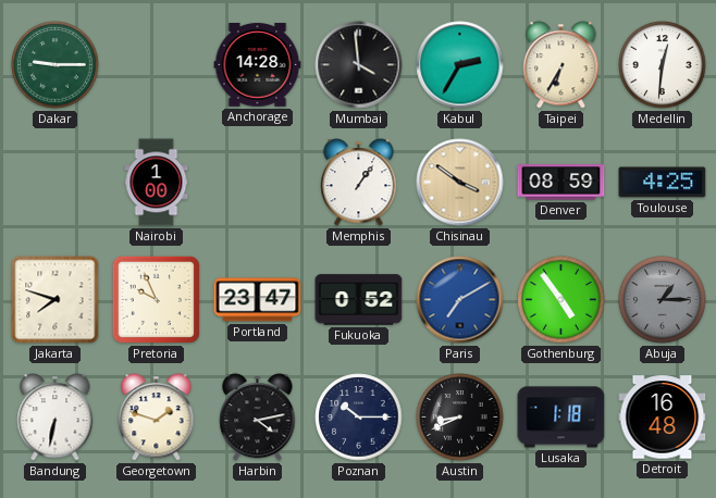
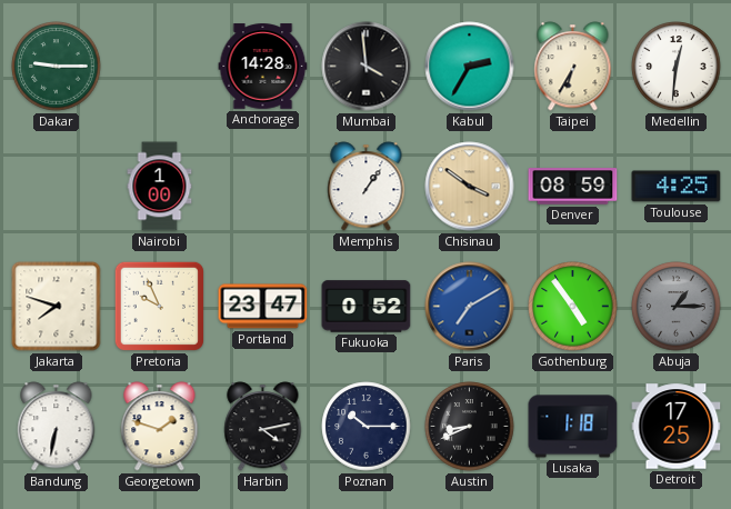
Detroit: 16:48 -> 17:25 (677, 427)
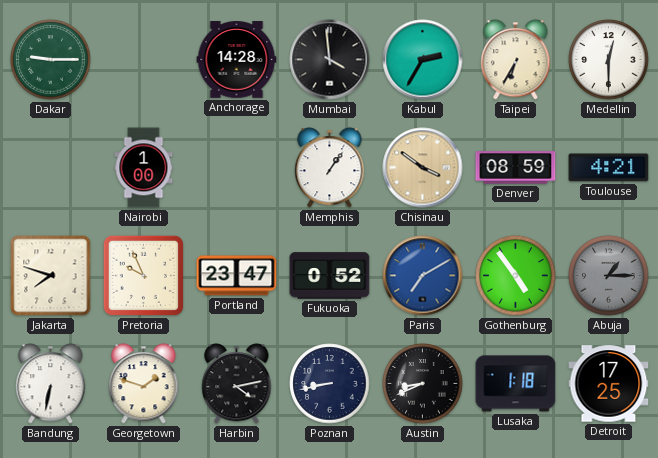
Medellin: 12:31 -> 12:30 (609, 60)
Toulouse: 4:25 -> 4:21 (609, 168)
Poznan: 10:15 -> 8:43 (330, 384)
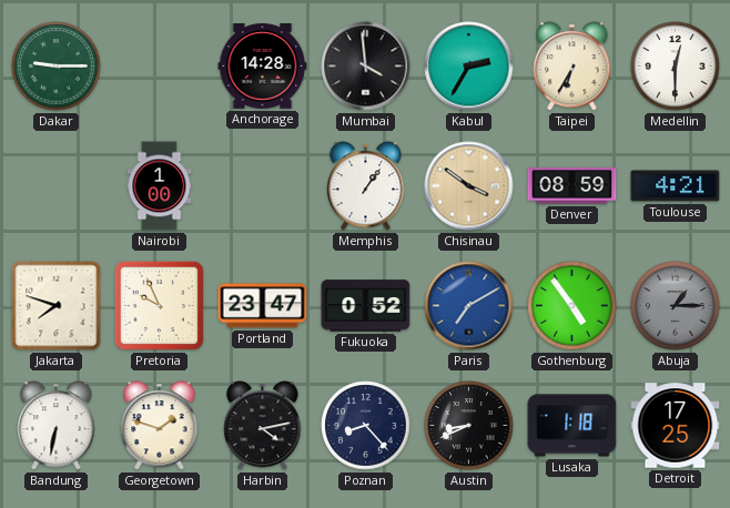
Poznan: 8:43 -> 8:23 (366, 426)
